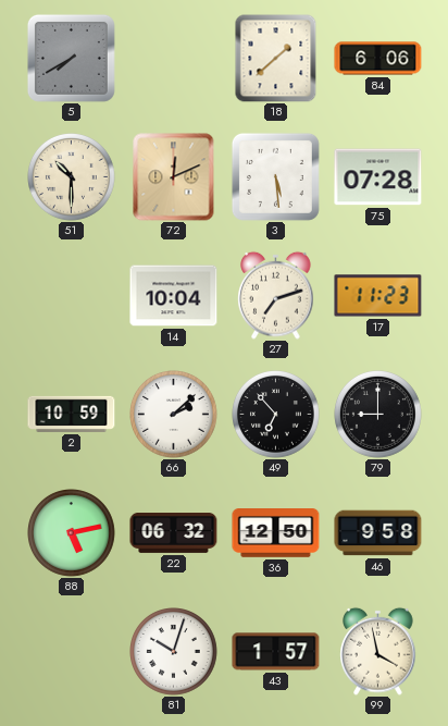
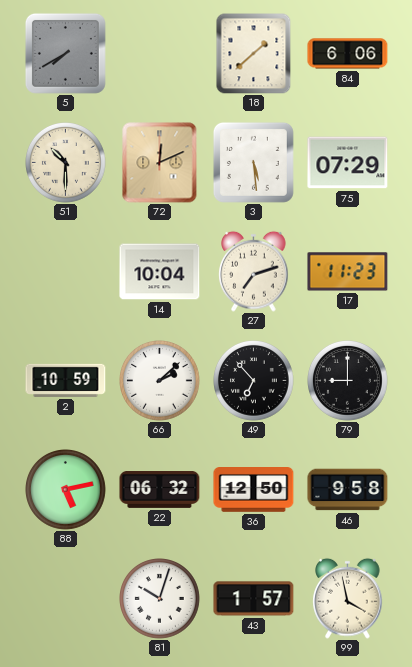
75: 07:28 -> 07:29 (348, 163)
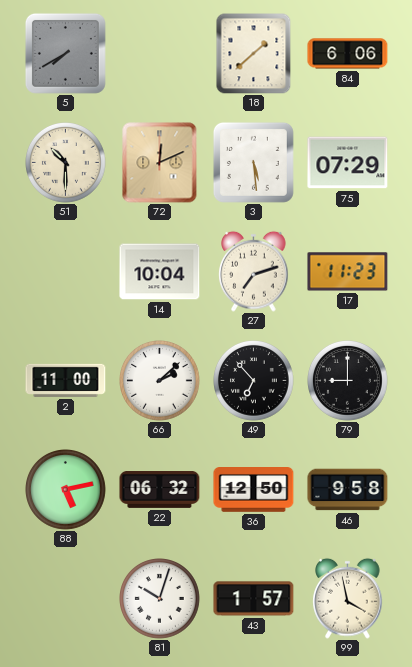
2: 10:59 -> 11:00 (66, 380)
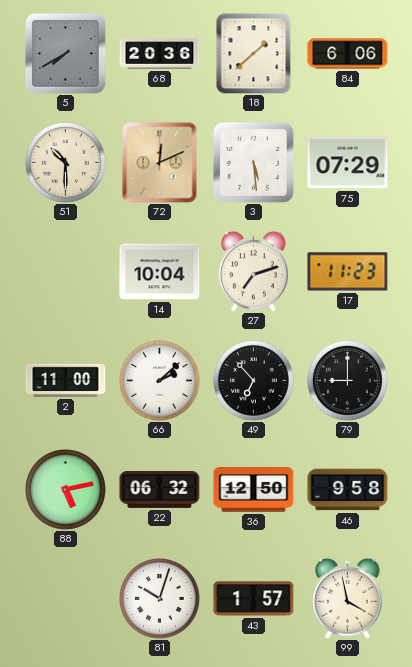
68: none -> 20:36 (160, 54)
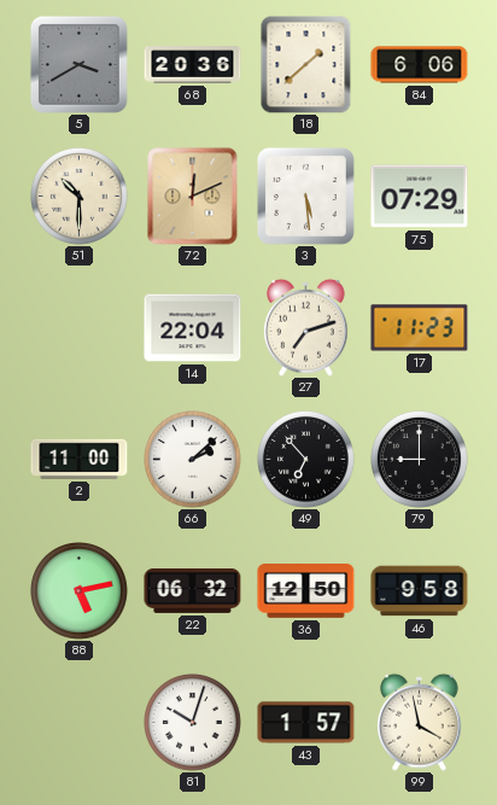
5: 7:40 -> 3:40 (78, 64)
14: 10:04 -> 22:04 (193, 328)
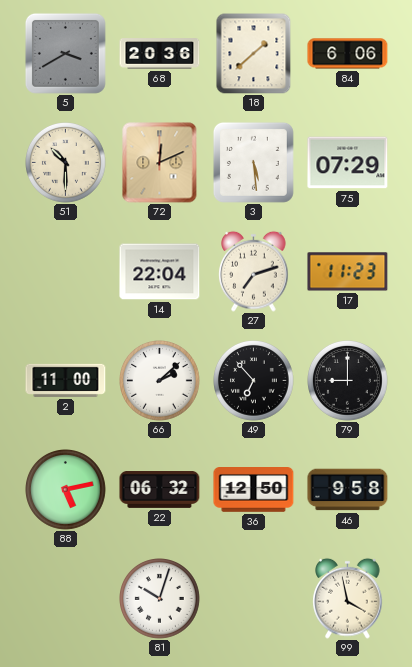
43: 1:57 -> none (306, 723)
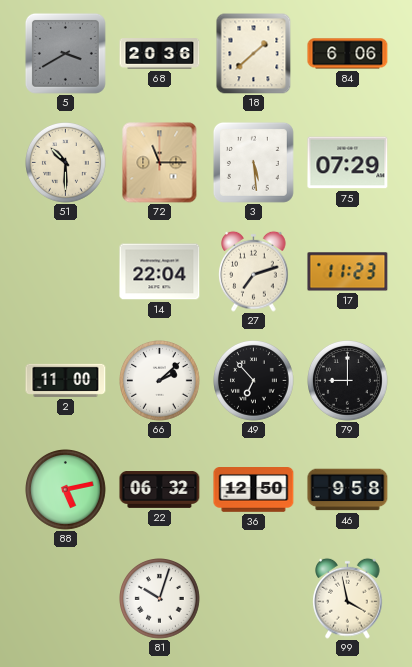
72: 12:11 -> 11:15 (160, 163)
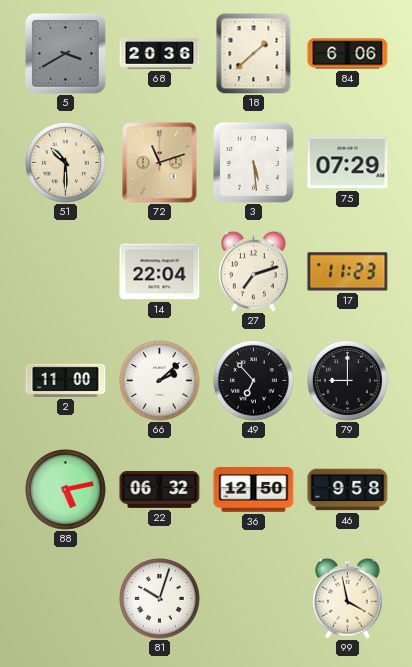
72: 11:15 -> 11:12 (160, 163)
